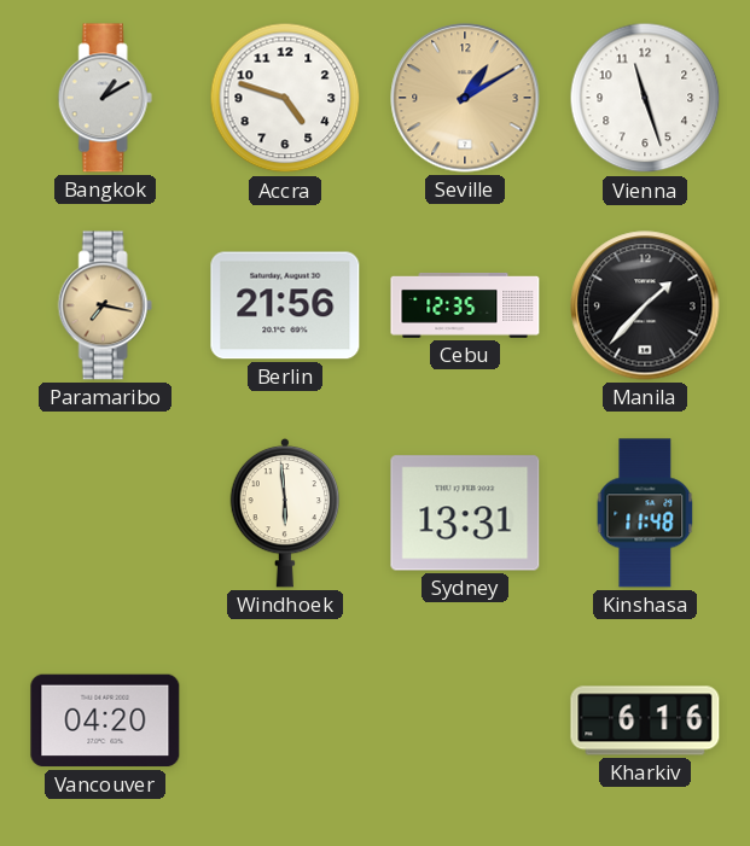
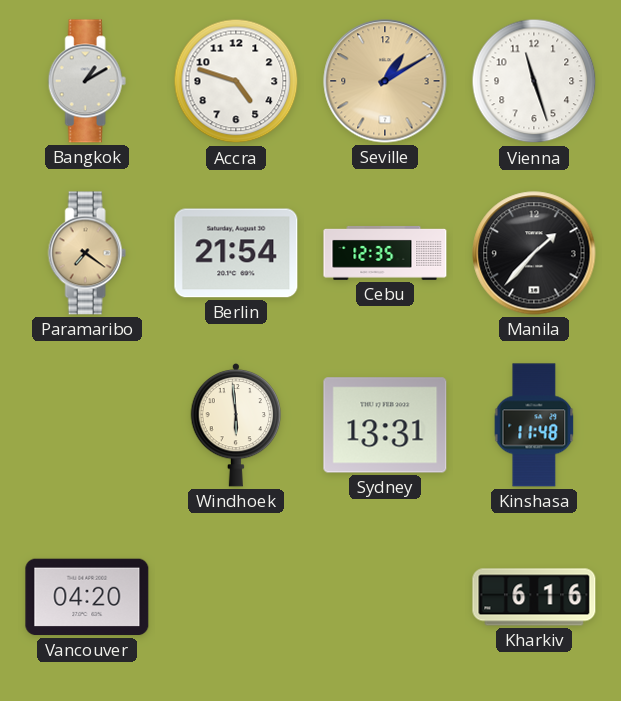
Paramaribo: 7:17 -> 7:21 (87, 253)
Berlin: 21:56 -> 21:54 (236, 253)
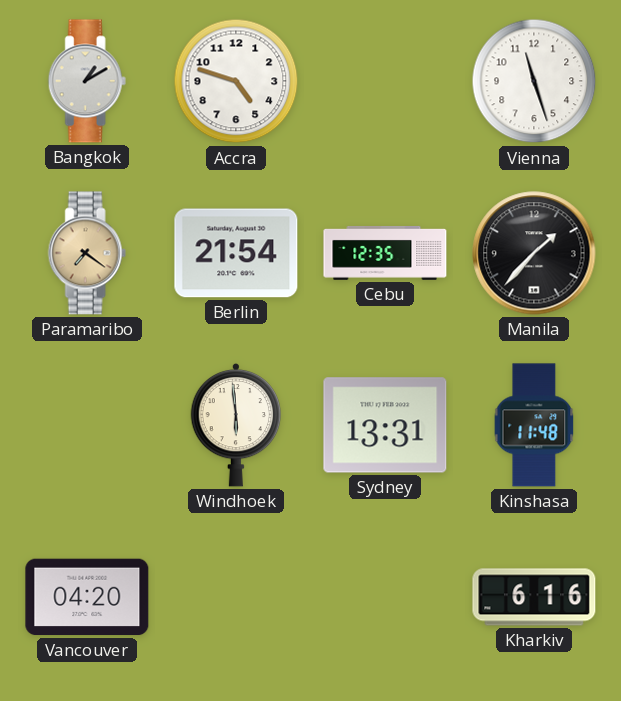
Seville: 1:10 -> none (385, 81)
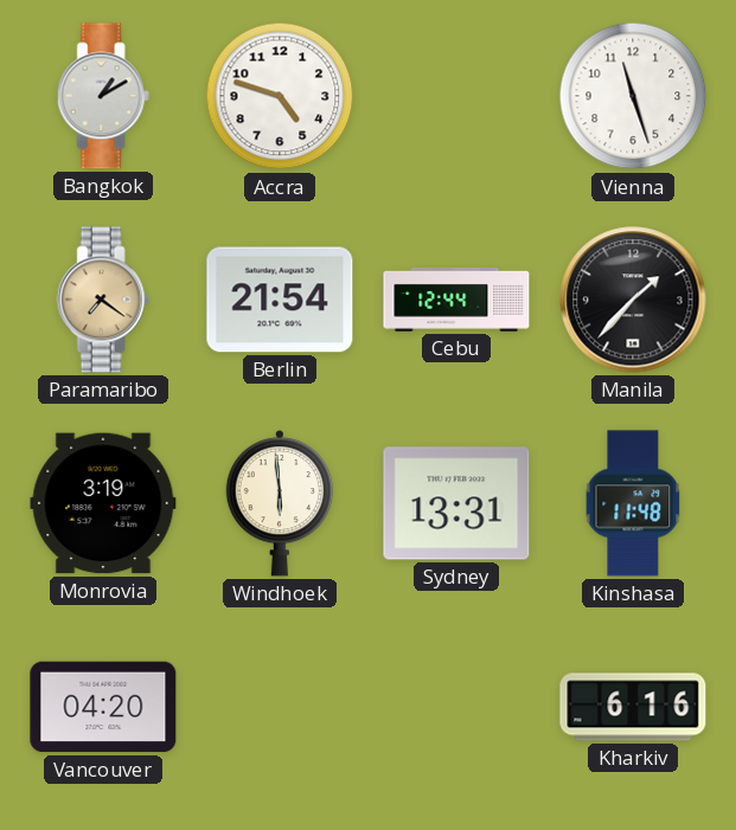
Cebu: 12:35 -> 12:44 (456, 300)
Monrovia: none -> 3:19 (103, 503)
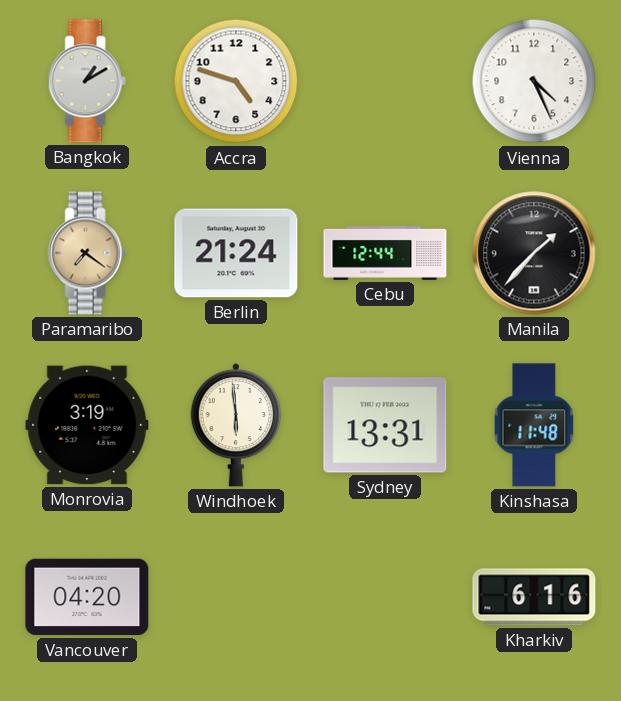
Vienna: 11:27 -> 4:26 (534, 81)
Berlin: 21:54 -> 21:24 (236, 253)
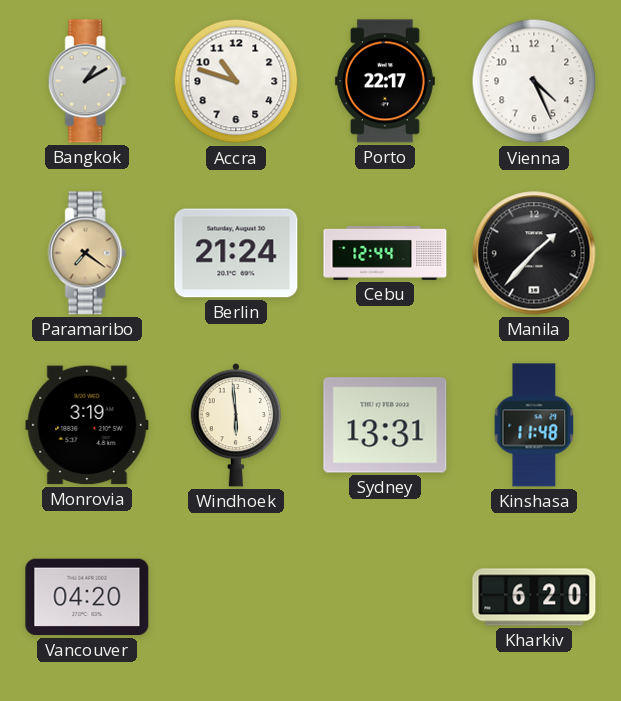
Accra: 4:48 -> 10:48 (236, 81)
Porto: none -> 22:17 (385, 81)
Kharkiv: 6:16 -> 6:20 (534, 597)
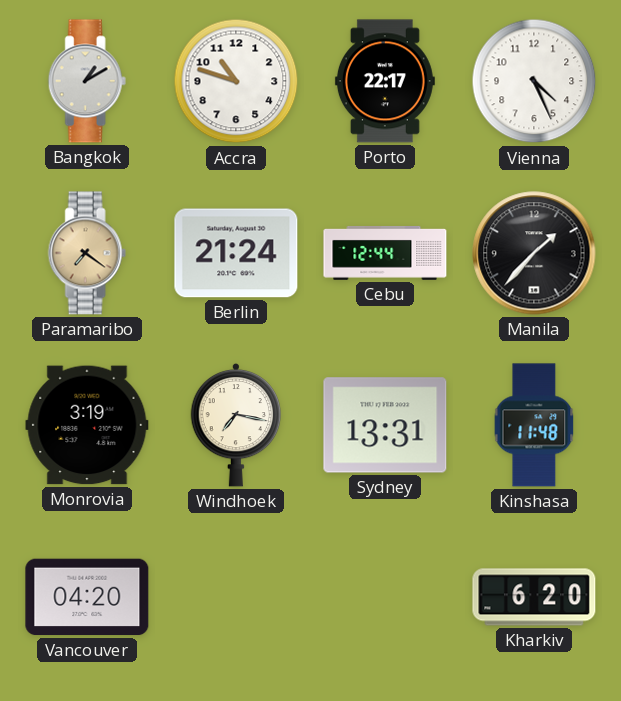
Windhoek: 5:59 -> 7:17 (236, 425)
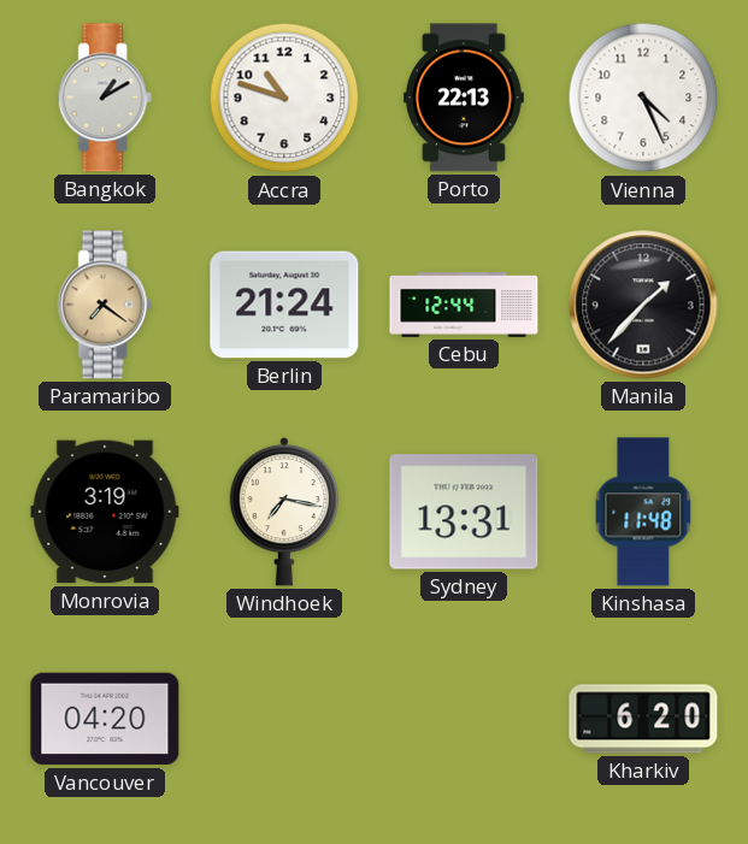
Porto: 22:17 -> 22:13 (464, 98)
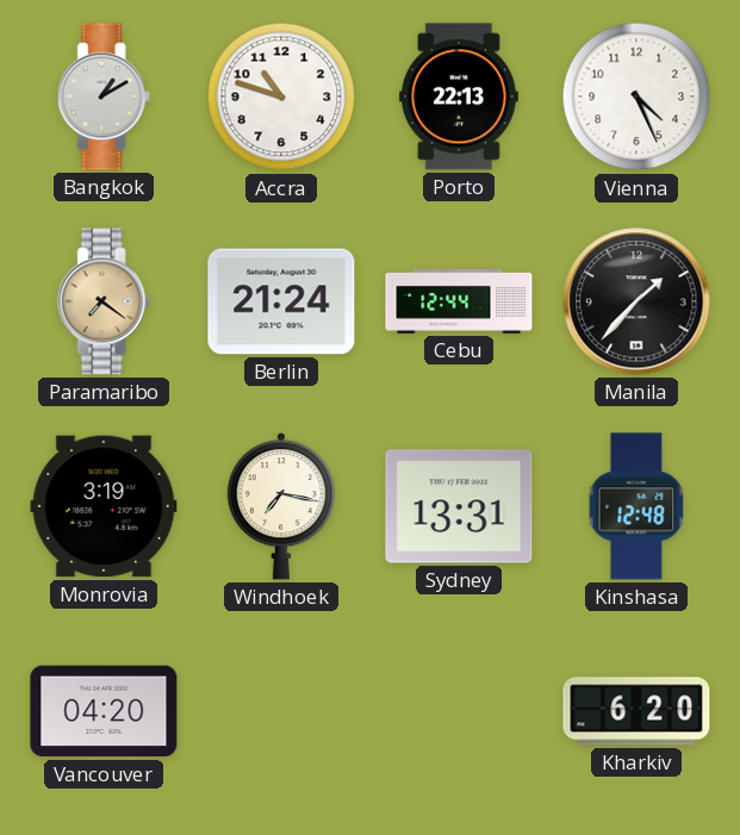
Kinshasa: 11:48 -> 12:48 (636, 506)
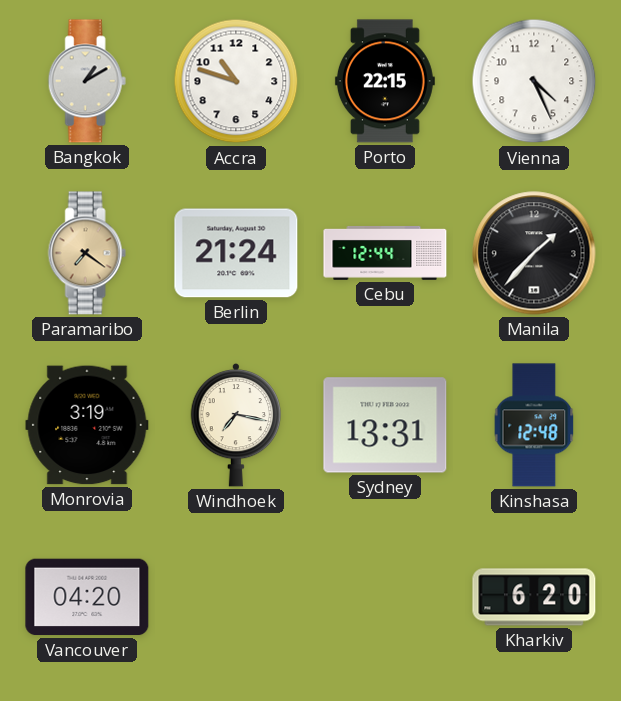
Porto: 22:13 -> 22:15 (385, 81)
